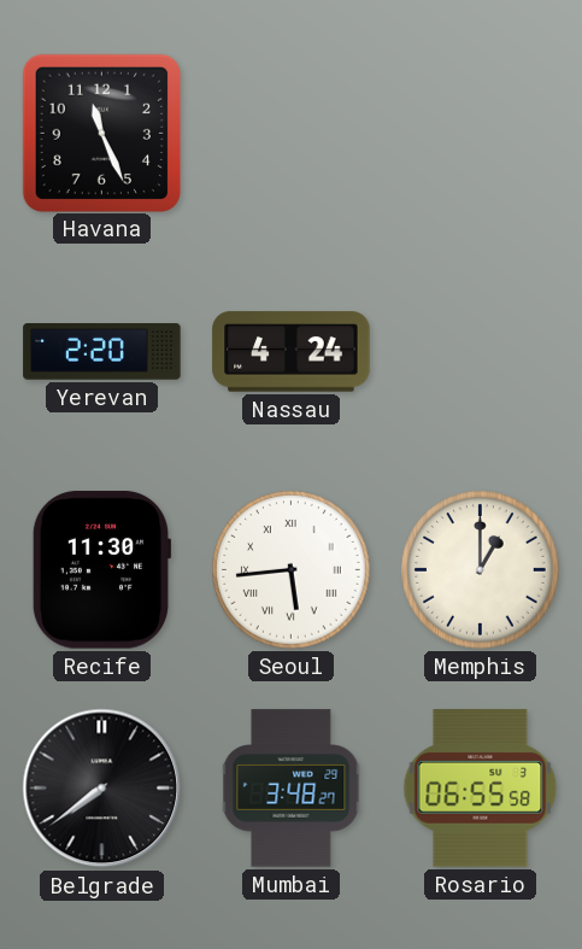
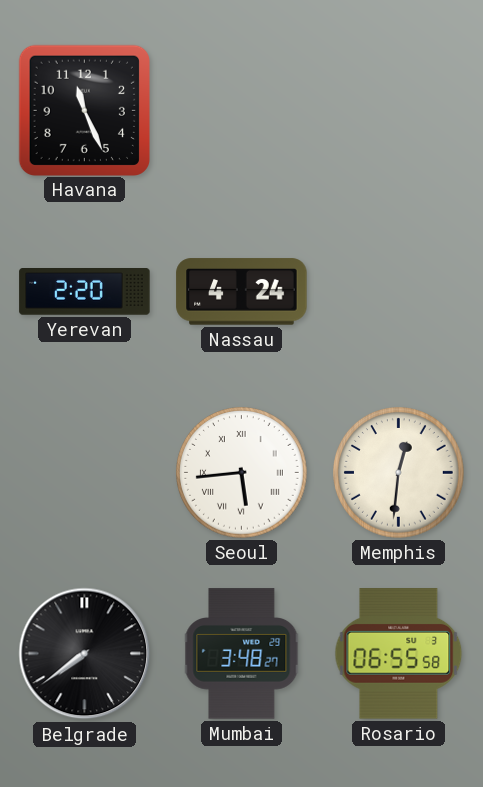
Recife: 11:30 -> none (101, 570)
Memphis: 1:00 -> 12:31 (399, 473)
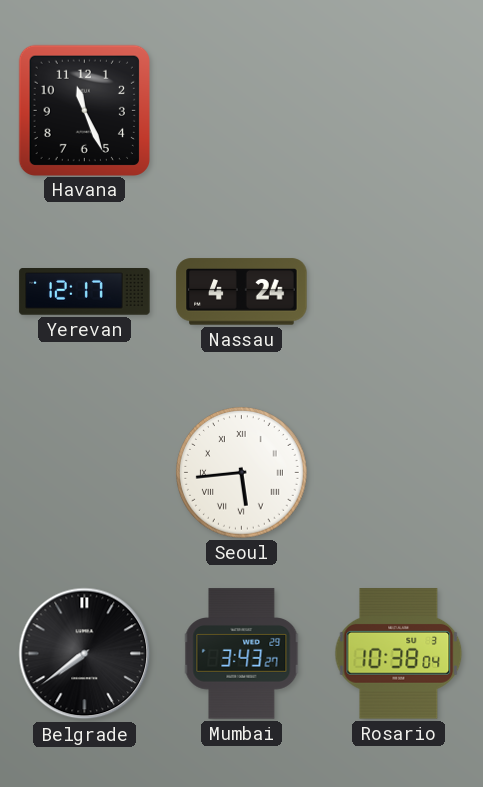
Yerevan: 2:20 -> 12:17 (85, 292)
Memphis: 12:31 -> none (399, 473)
Mumbai: 3:48 -> 3:43 (242, 654)
Rosario: 06:55 -> 10:38 (399, 654)
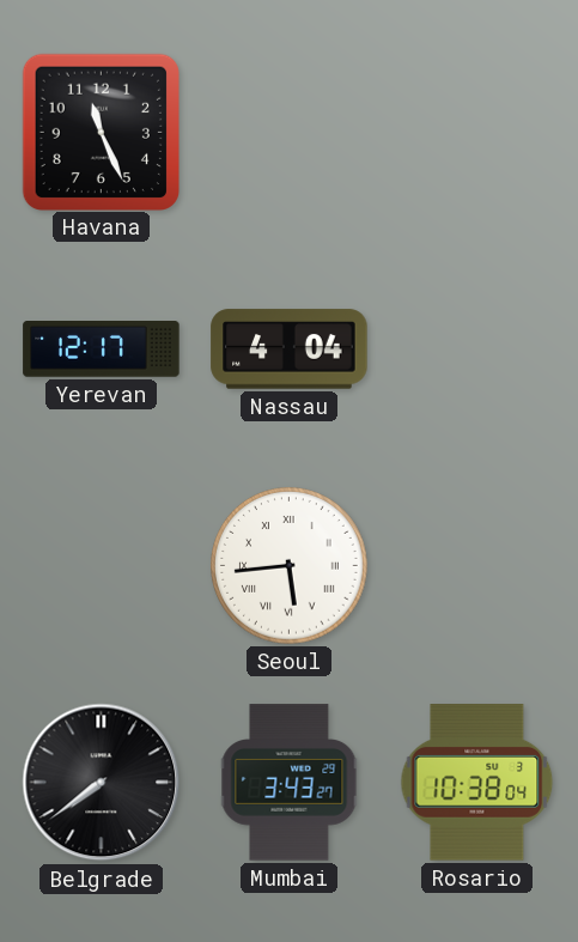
Nassau: 4:24 -> 4:04 (290, 350)
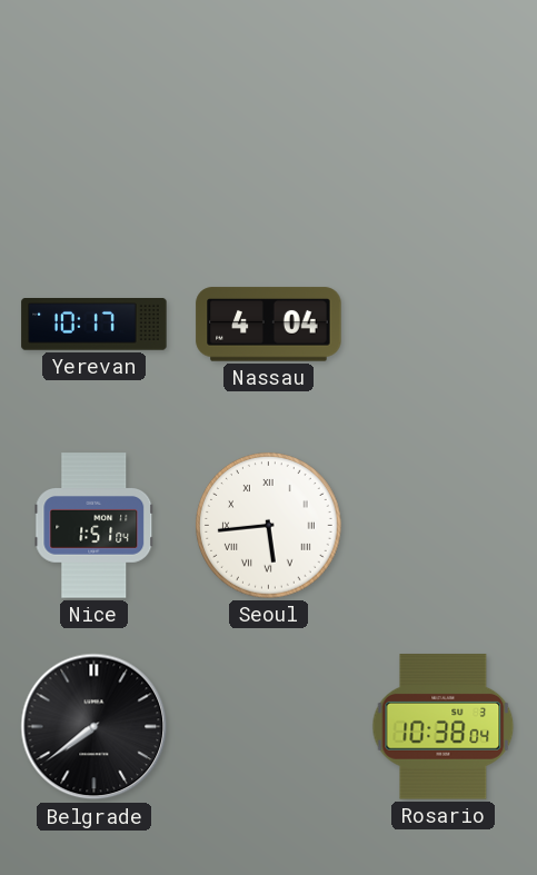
Havana: 11:26 -> none (101, 132)
Yerevan: 12:17 -> 10:17 (95, 325)
Nice: none -> 1:51 (95, 526)
Mumbai: 3:43 -> none (290, 783)
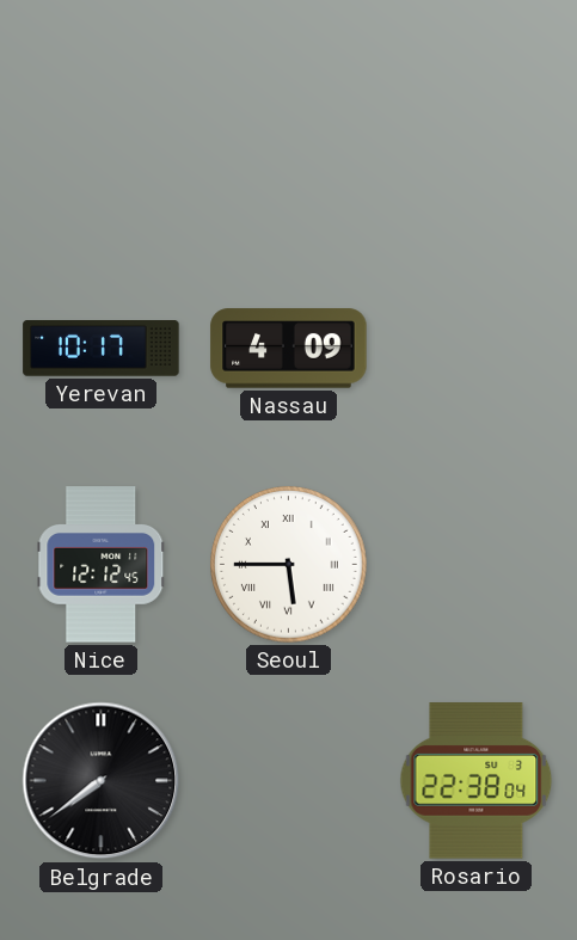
Nassau: 4:04 -> 4:09 (289, 349)
Nice: 1:51 -> 12:12 (102, 565)
Seoul: 5:44 -> 5:45 (289, 565)
Rosario: 10:38 -> 22:38 (477, 781)
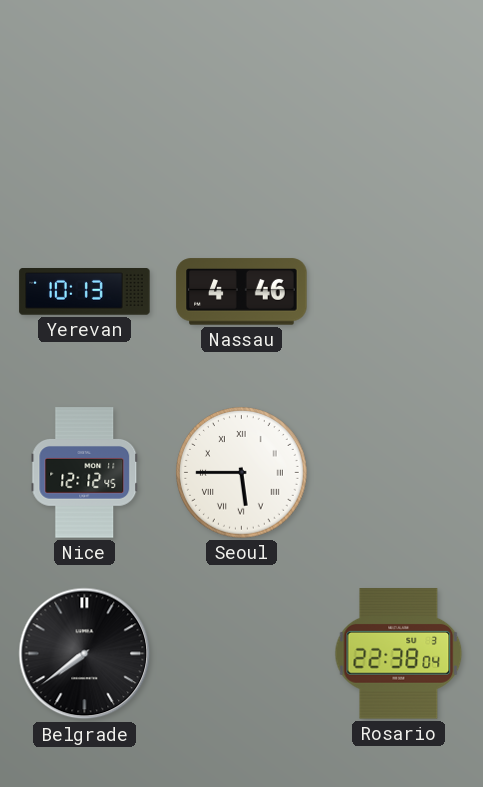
Yerevan: 10:17 -> 10:13 (85, 292)
Nassau: 4:09 -> 4:46 (242, 292)
